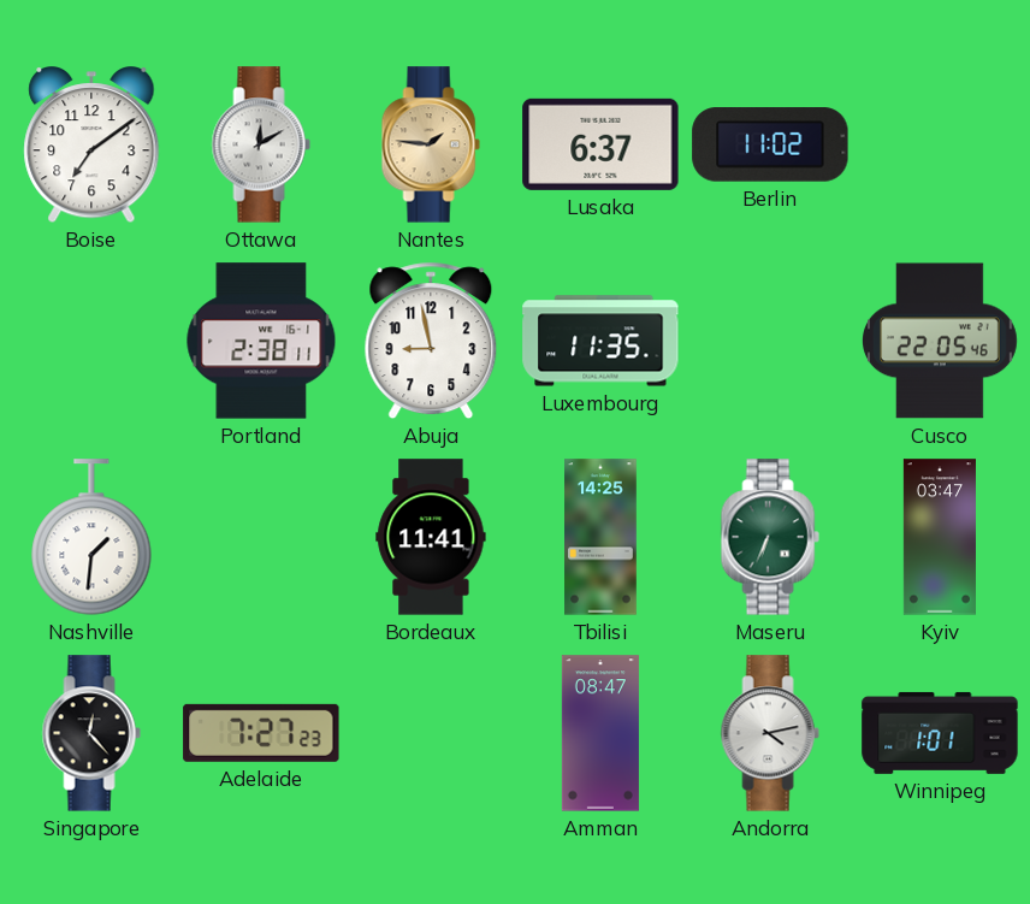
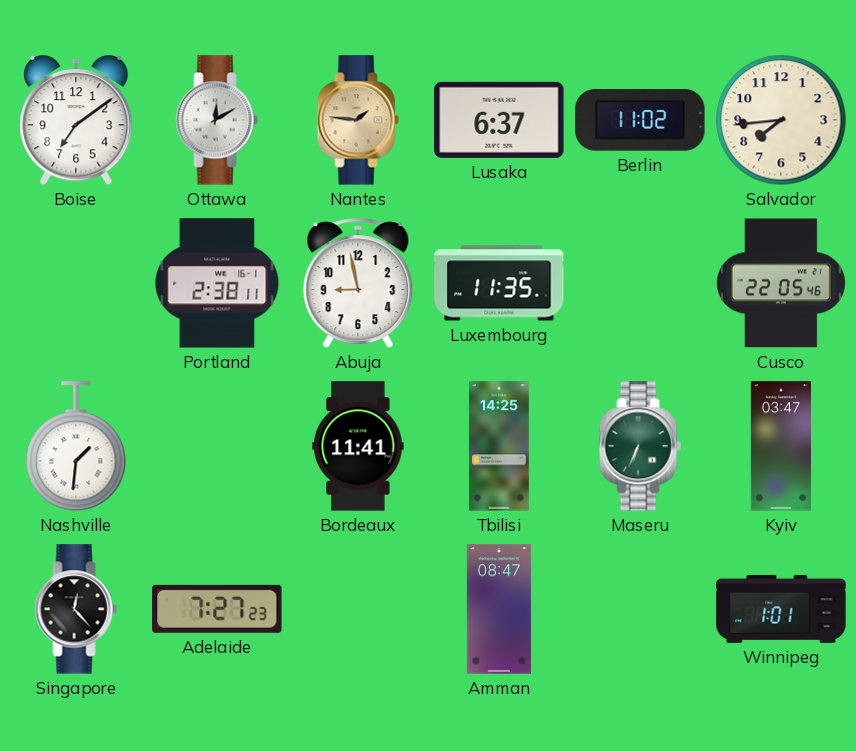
Salvador: none -> 7:44 (781, 120)
Andorra: 4:13 -> none (770, 733)
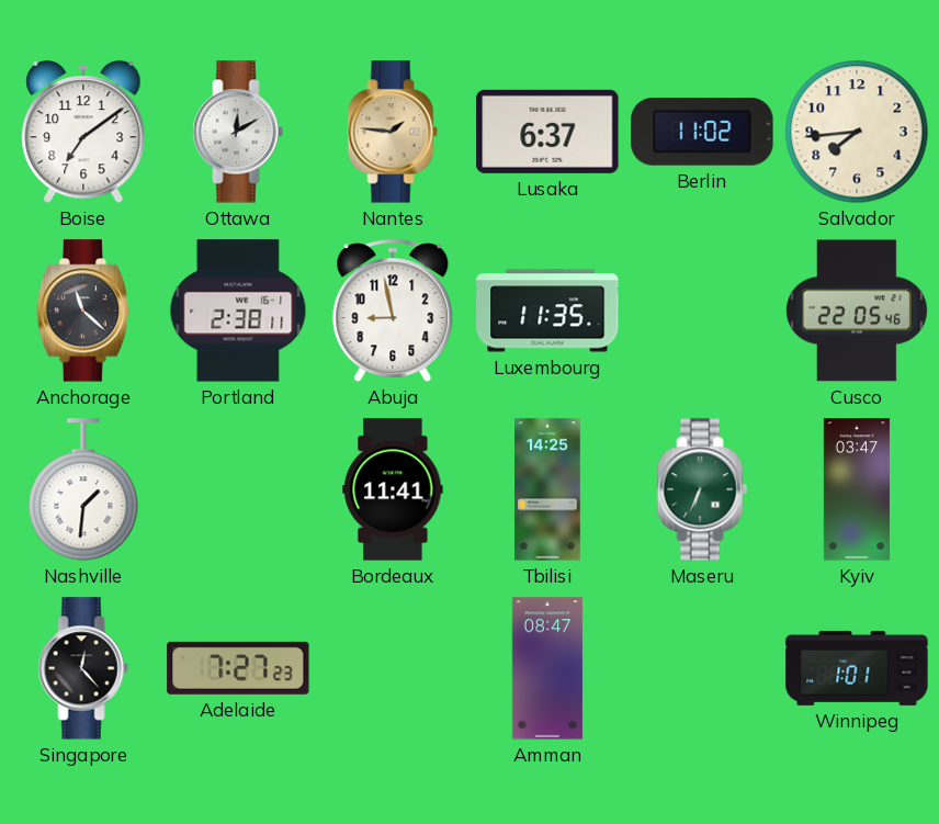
Anchorage: none -> 11:22 (83, 311)
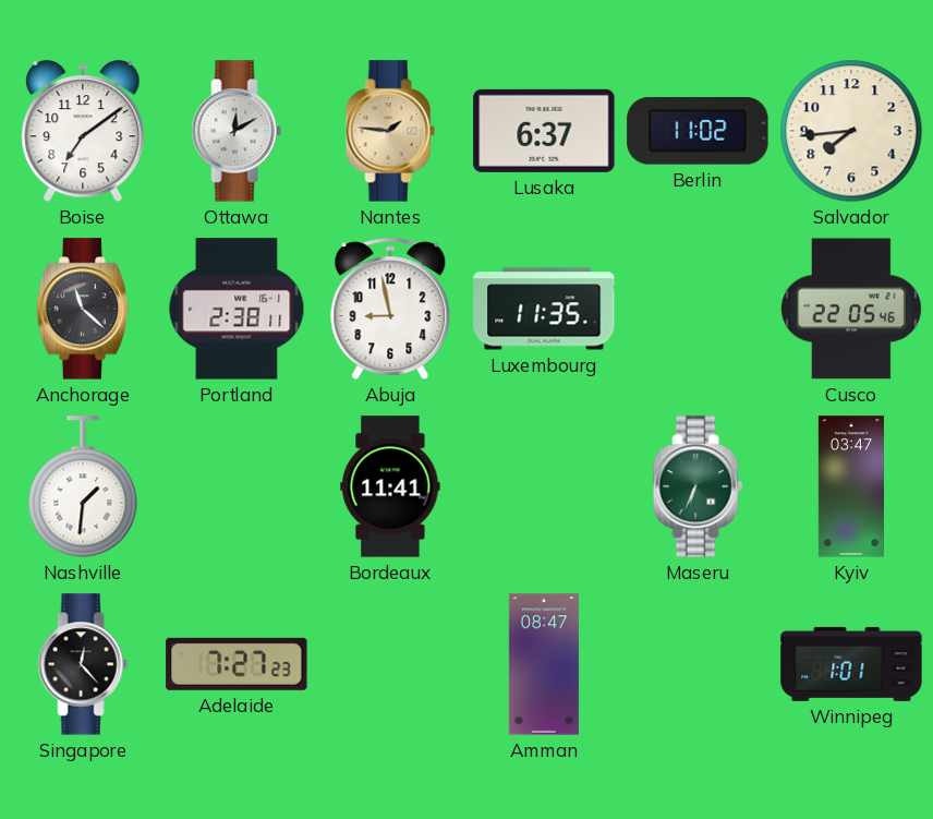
Tbilisi: 14:25 -> none (547, 489)
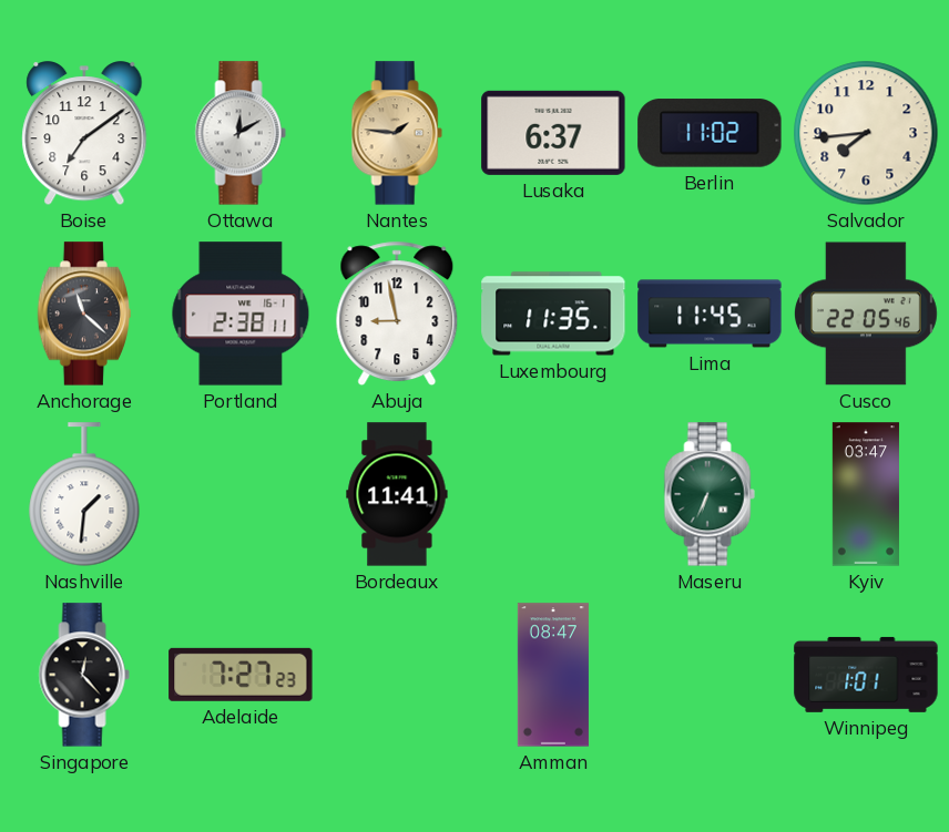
Lima: none -> 11:45 (710, 314)
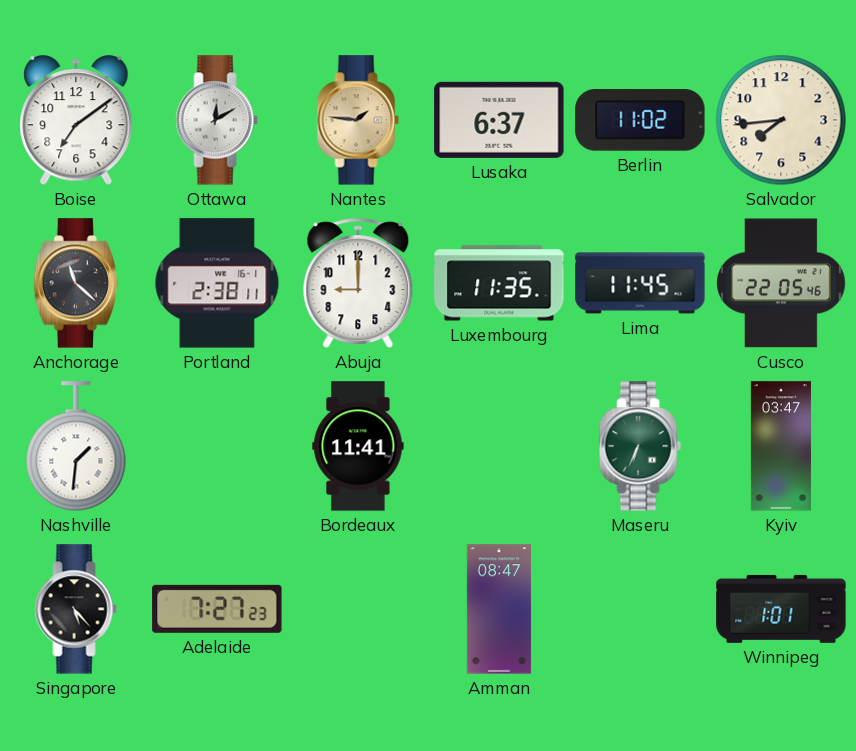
Abuja: 8:58 -> 9:00 (358, 283)
Singapore: 12:23 -> 5:23 (76, 609)
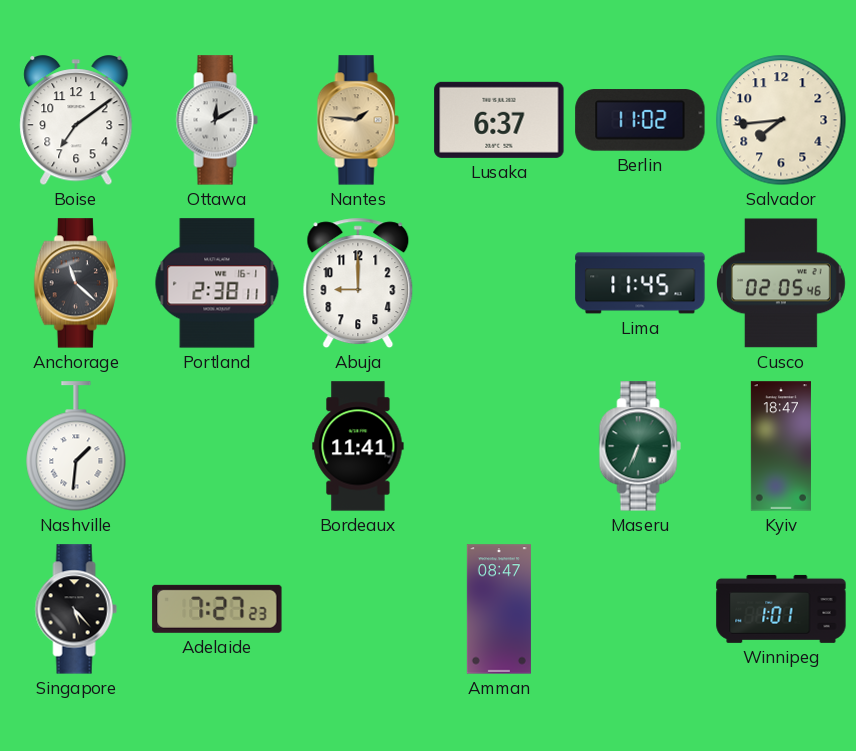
Luxembourg: 11:35 -> none (499, 283)
Cusco: 22:05 -> 02:05 (782, 283)
Kyiv: 03:47 -> 18:47 (781, 446)
